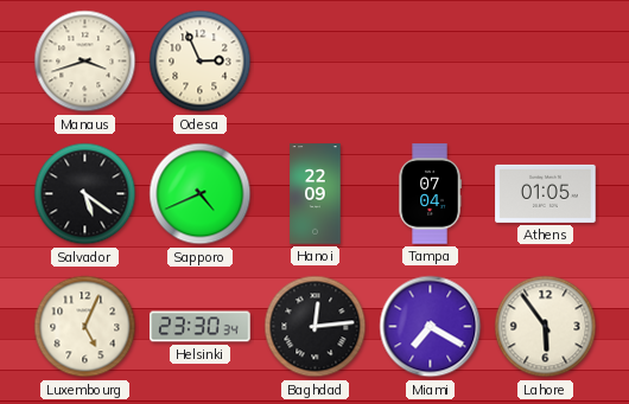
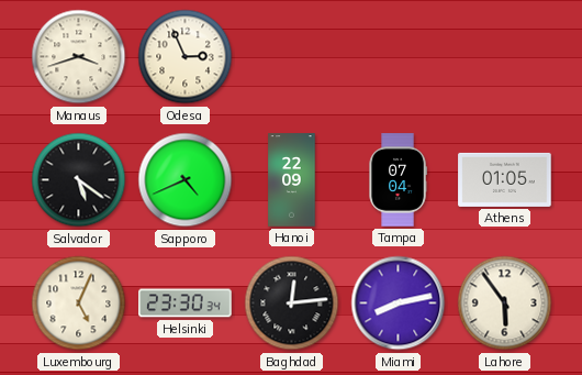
Miami: 7:20 -> 8:13 (399, 304)
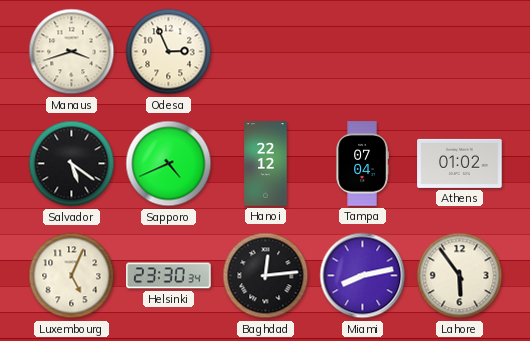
Hanoi: 22:09 -> 22:12 (266, 164)
Athens: 01:05 -> 01:02 (460, 163)
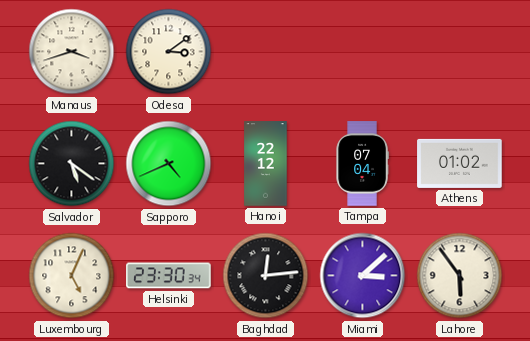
Odesa: 2:56 -> 3:09 (169, 52)
Miami: 8:13 -> 3:08 (363, 276)
